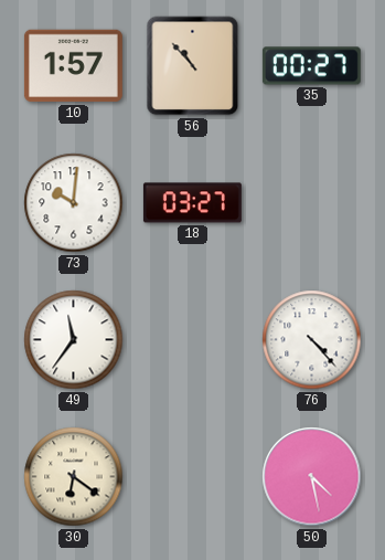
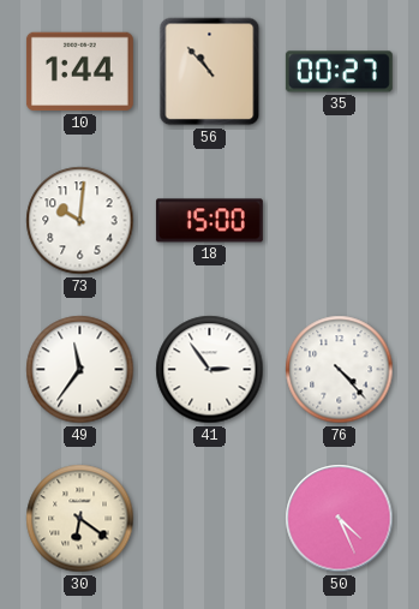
10: 1:57 -> 1:44 (79, 72)
18: 03:27 -> 15:00 (209, 221)
41: none -> 2:54 (210, 370)
50: 4:28 -> 4:26 (340, 519)
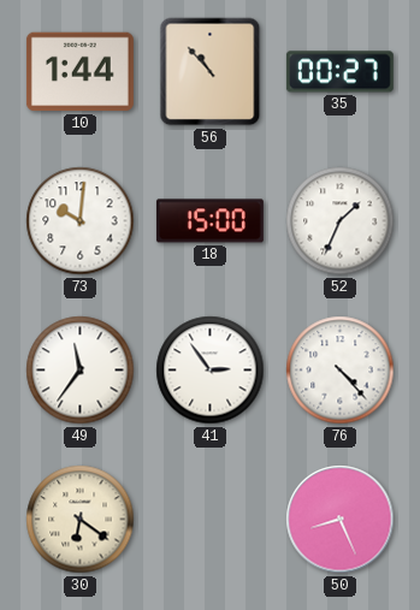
52: none -> 1:34 (341, 221)
50: 4:26 -> 8:26 (341, 520)
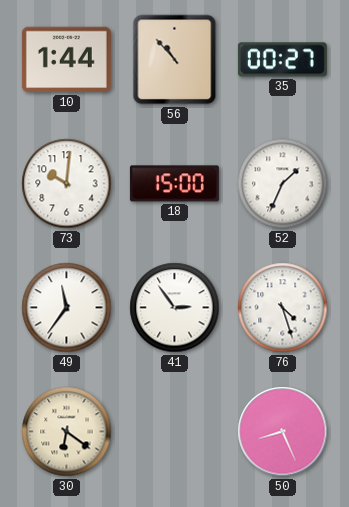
76: 4:23 -> 4:27 (283, 308)
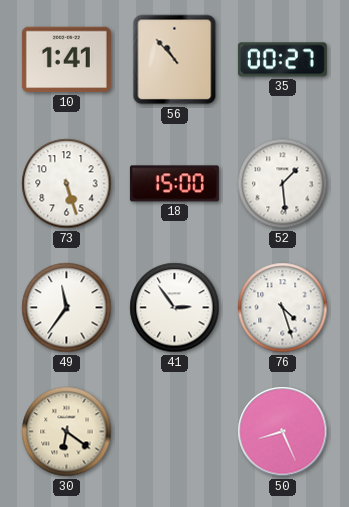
10: 1:44 -> 1:41 (66, 60)
73: 10:01 -> 5:27 (67, 184)
52: 1:34 -> 1:29 (283, 184)
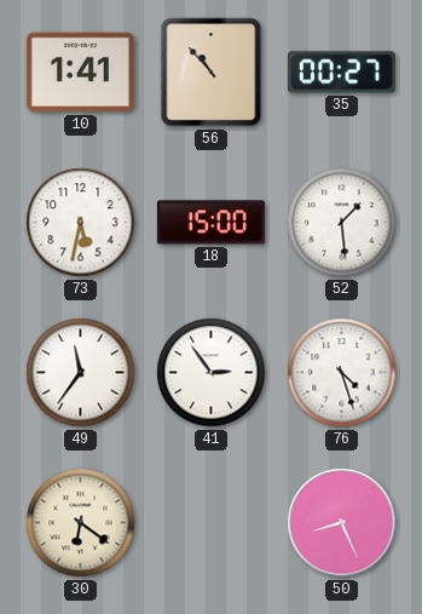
73: 5:27 -> 5:32 (81, 223)
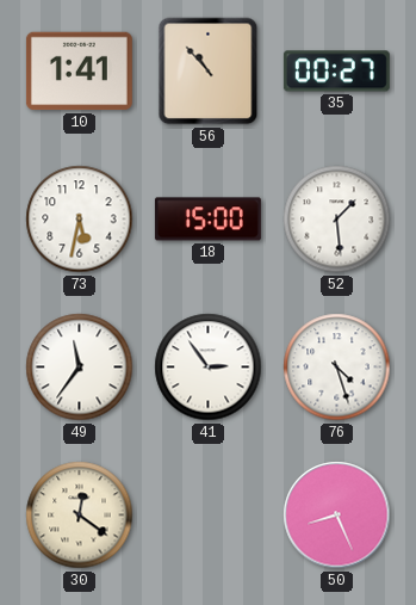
30: 6:21 -> 12:21 (80, 516)
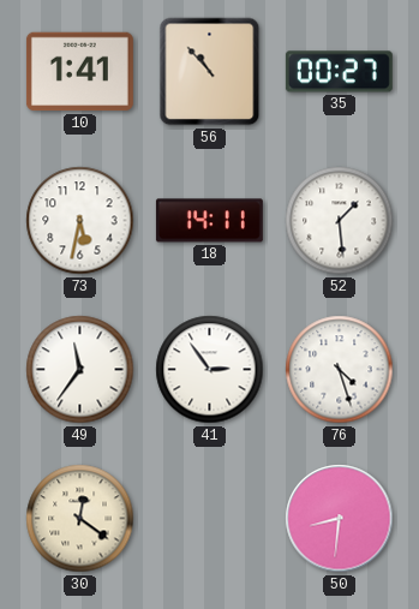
18: 15:00 -> 14:11 (209, 221)
50: 8:26 -> 8:31 (340, 519)
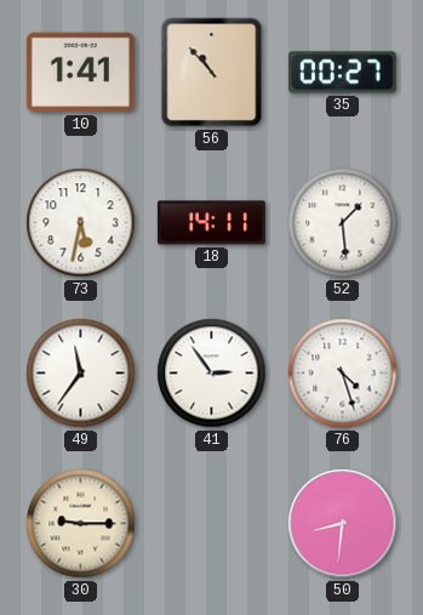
30: 12:21 -> 9:15 (81, 524)
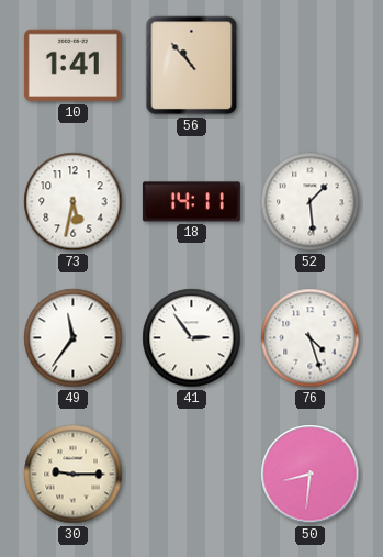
35: 00:27 -> none (342, 73)
